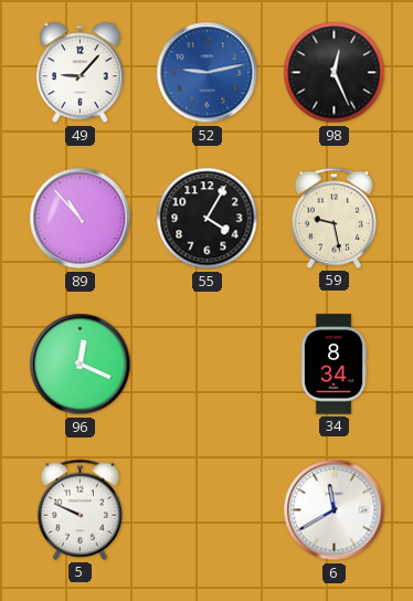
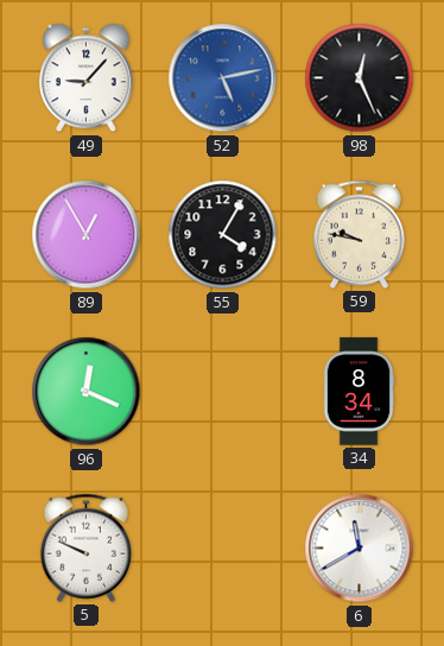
52: 9:13 -> 5:13 (223, 78)
89: 10:53 -> 12:55 (87, 235)
59: 9:28 -> 9:47 (359, 234)
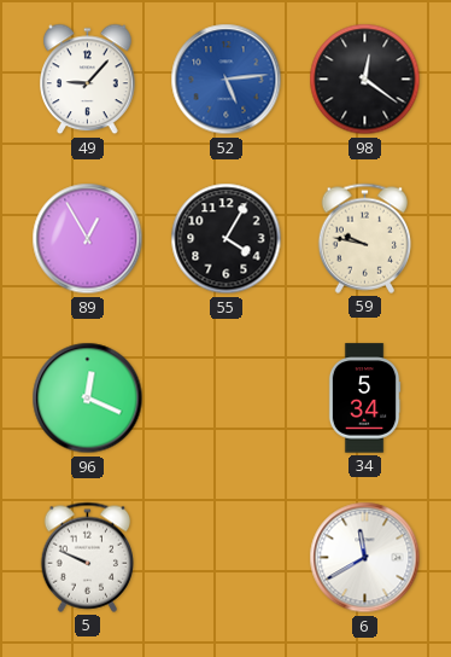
52: 5:13 -> 5:14 (227, 80)
98: 12:26 -> 12:21 (365, 80)
34: 8:34 -> 5:34 (364, 399)
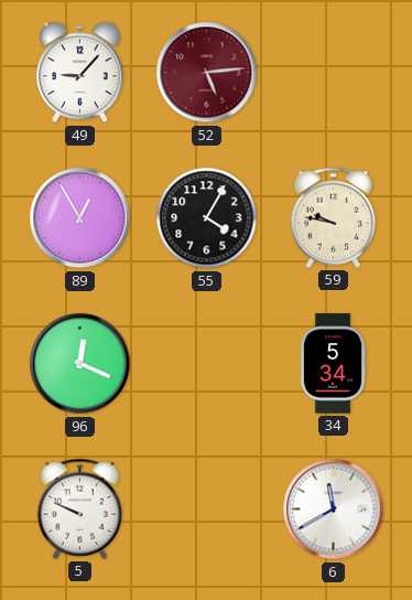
52 dial: blue -> burgundy (207, 73)
98: 12:21 -> none (365, 80)
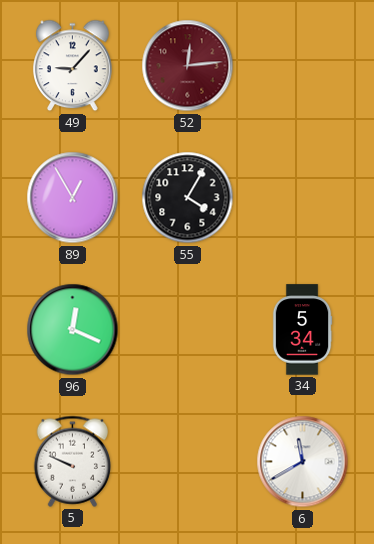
52: 5:14 -> 12:14 (188, 66)
59: 9:47 -> none (333, 217)
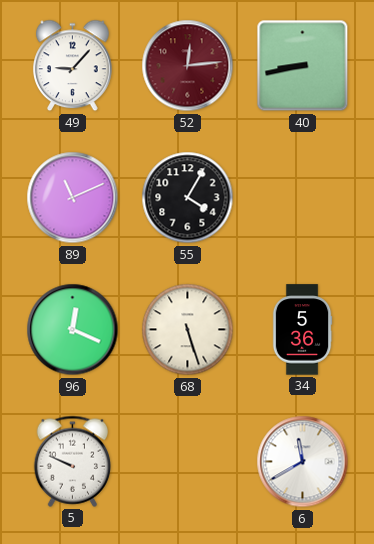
40: none -> 8:43 (303, 66)
89: 12:55 -> 11:11 (73, 198)
68: none -> 5:27 (188, 330)
34: 5:34 -> 5:36 (302, 330)
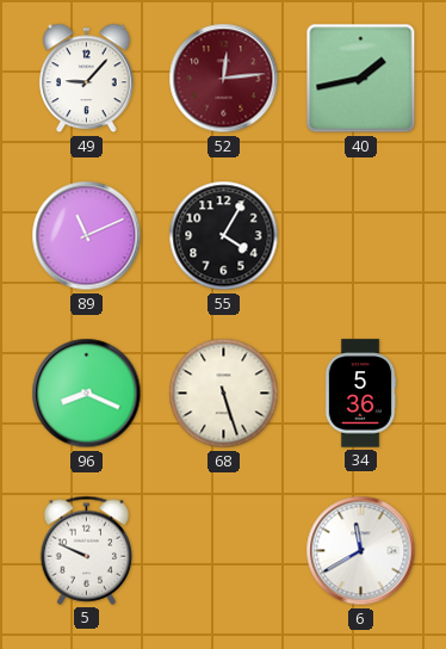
40: 8:43 -> 1:43 (361, 79)
96: 12:19 -> 8:19 (87, 394)
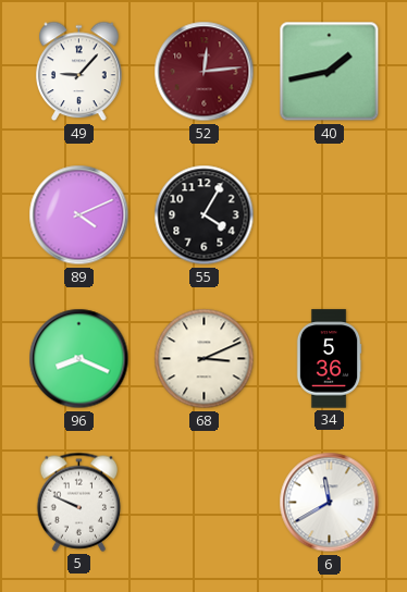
89: 11:11 -> 4:11 (79, 215)
68: 5:27 -> 3:11 (205, 359)
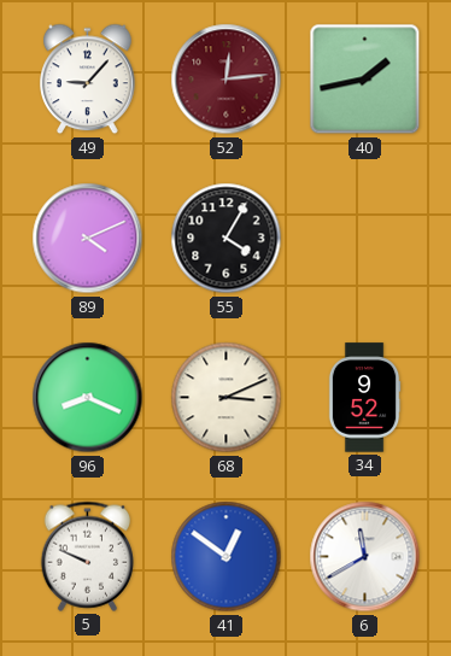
34: 5:36 -> 9:52 (364, 398)
41: none -> 12:51 (227, 557)
